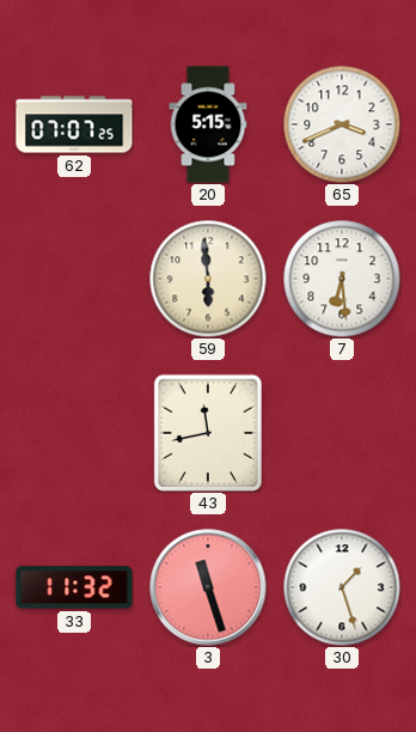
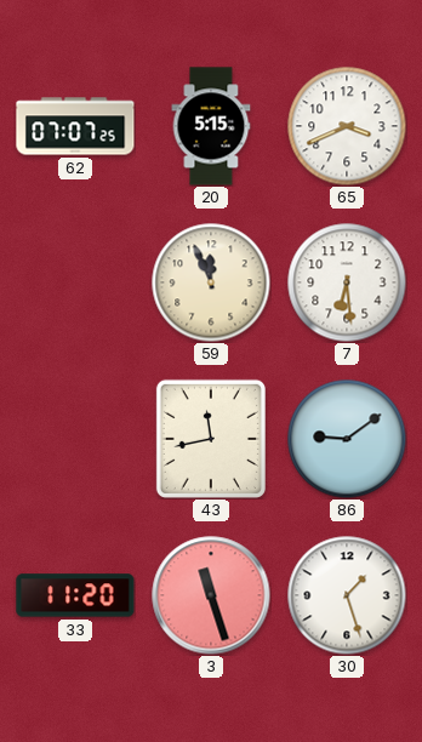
59: 5:59 -> 11:56 (211, 282)
86: none -> 9:09 (347, 439)
33: 11:32 -> 11:20 (75, 595)
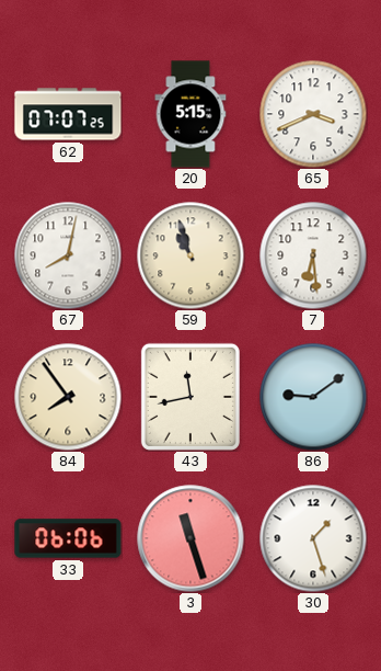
67: none -> 8:02 (68, 255)
59: 11:56 -> 10:57 (190, 255)
84: none -> 7:54 (68, 397)
33: 11:20 -> 06:06 (68, 538)
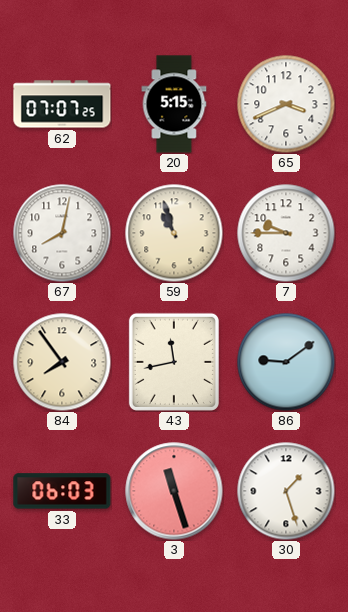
7: 6:29 -> 9:45 (286, 233)
33: 06:06 -> 06:03 (62, 491)
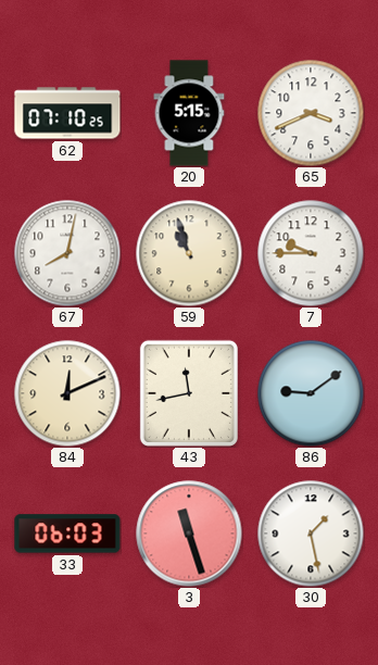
62: 07:07 -> 07:10 (67, 113)
84: 7:54 -> 12:11 (67, 393)
30: 1:27 -> 1:28 (311, 534)
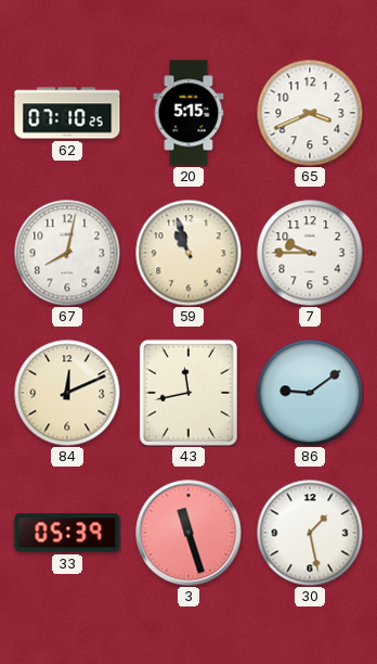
33: 06:03 -> 05:39 (67, 533)
